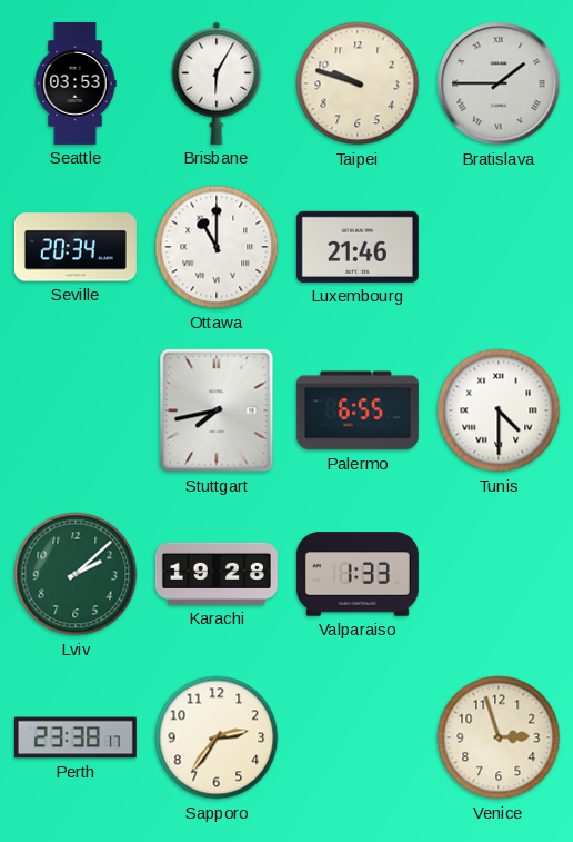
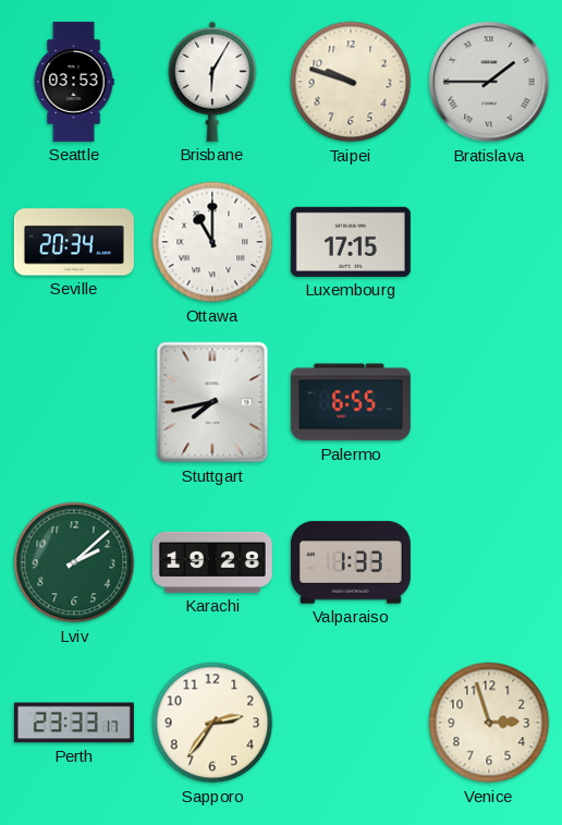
Luxembourg: 21:46 -> 17:15 (351, 242)
Tunis: 4:30 -> none (499, 410)
Perth: 23:38 -> 23:33 (74, 723)
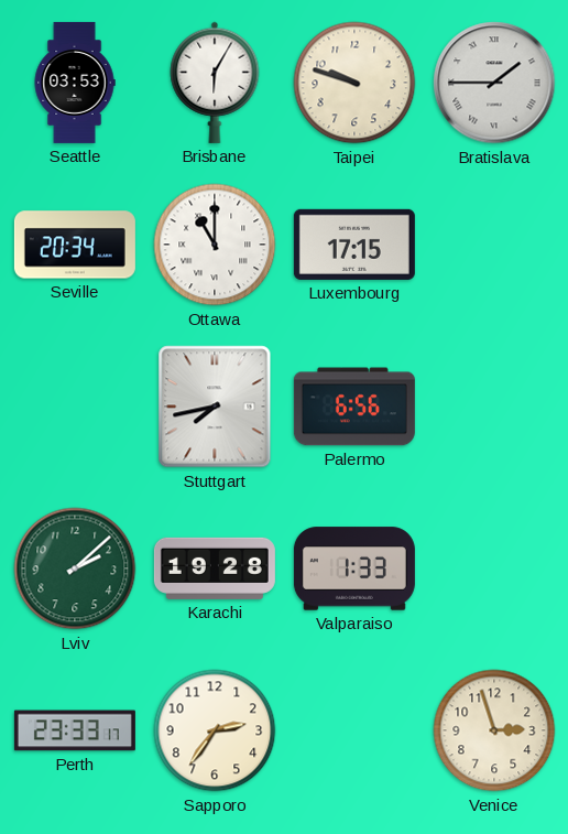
Palermo: 6:55 -> 6:56 (354, 407)
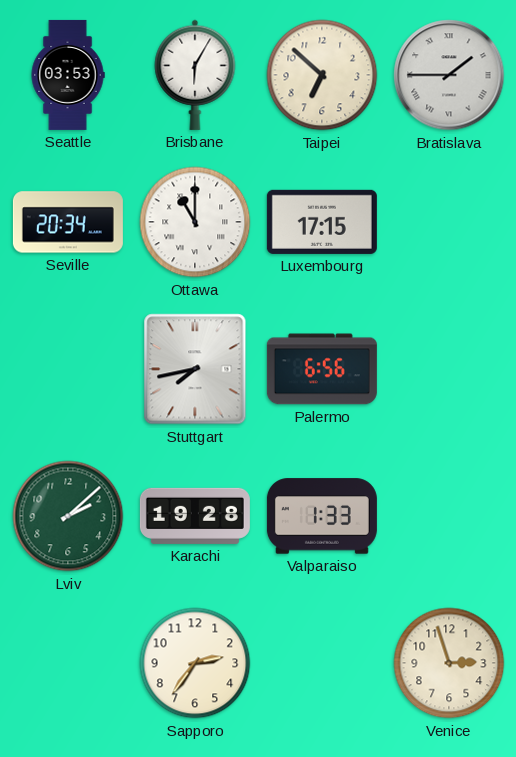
Taipei: 9:48 -> 6:52 (322, 75)
Perth: 23:33 -> none (75, 730)
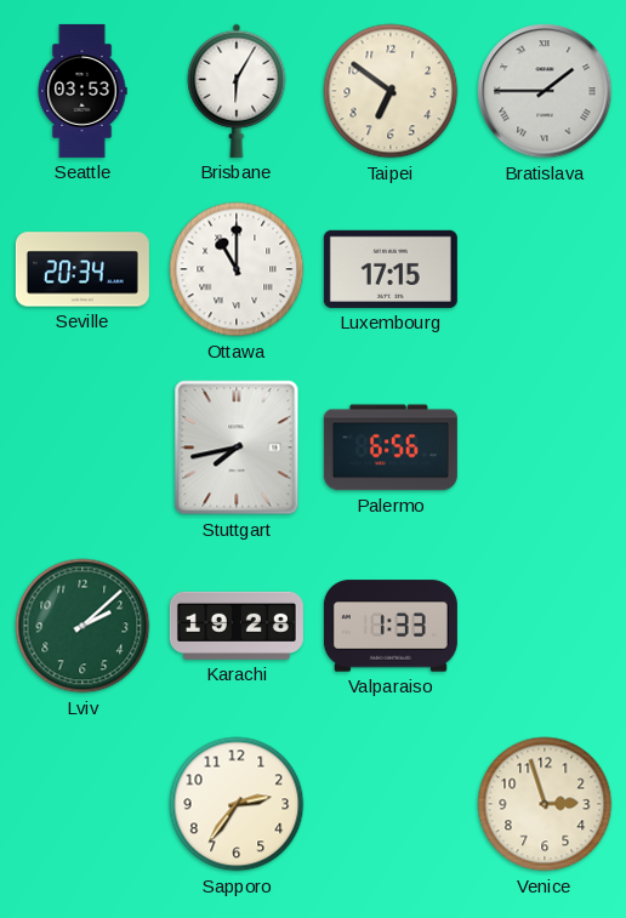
Taipei: 6:52 -> 6:51 (391, 91)
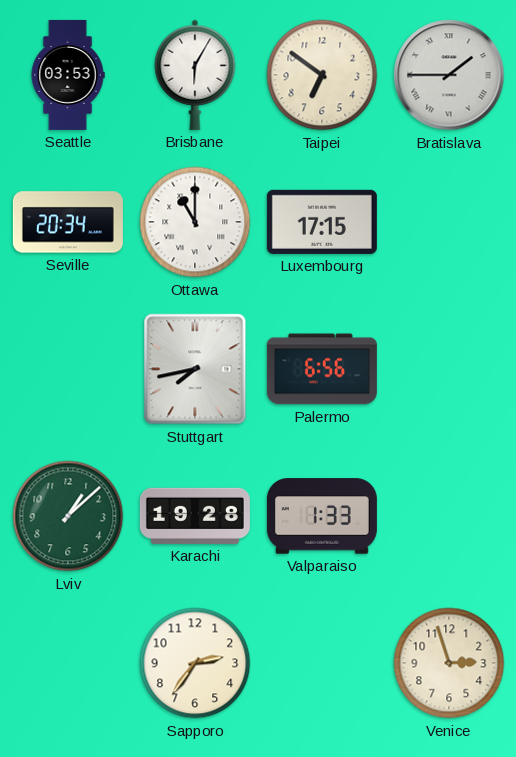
Lviv: 2:08 -> 1:08 (68, 516)
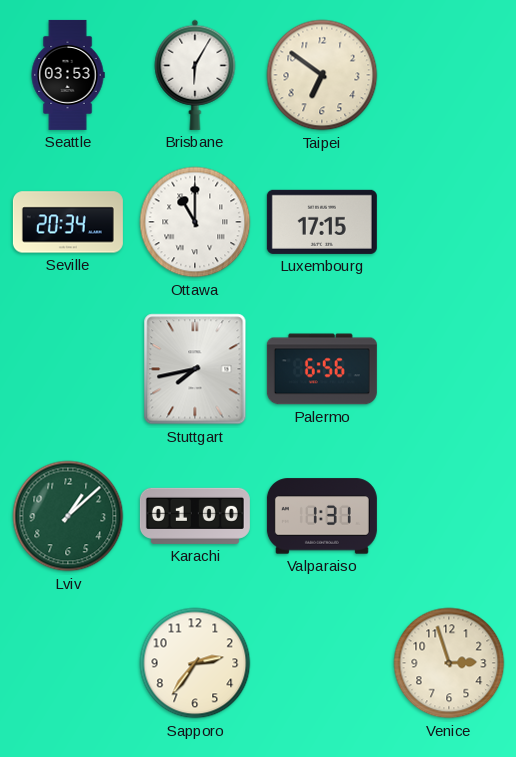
Bratislava: 1:45 -> none (449, 75)
Karachi: 19:28 -> 01:00 (195, 516)
Valparaiso: 1:33 -> 1:31 (322, 516)
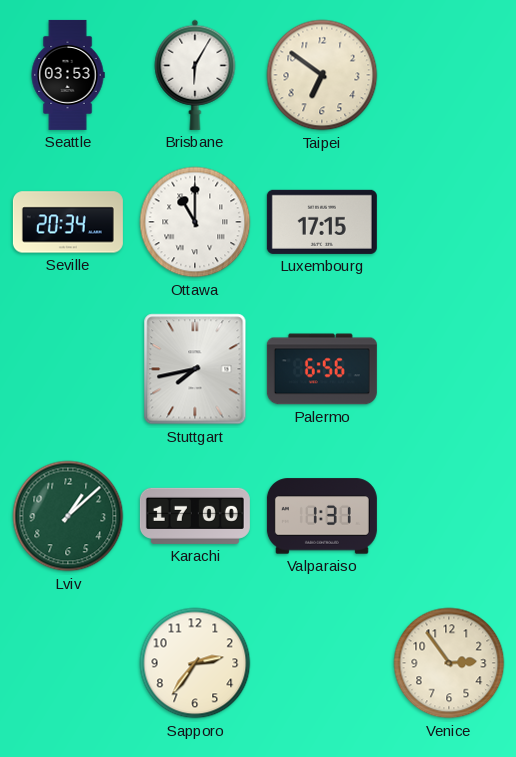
Karachi: 01:00 -> 17:00 (195, 516)
Venice: 2:57 -> 2:54 (449, 663)
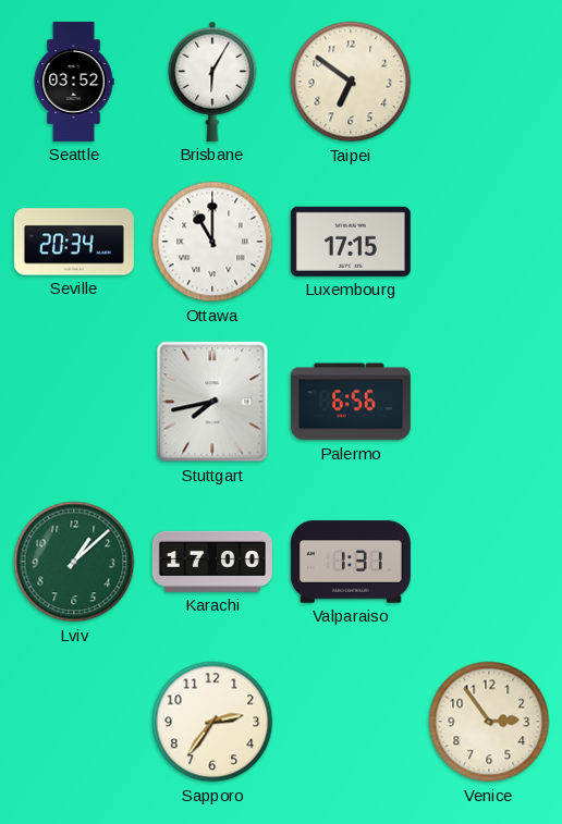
Seattle: 03:53 -> 03:52 (74, 82)
